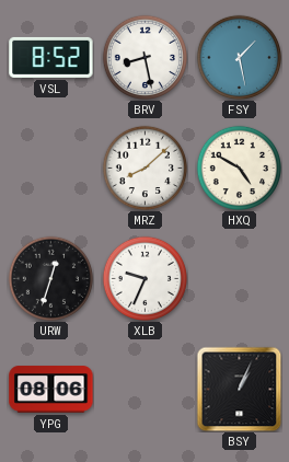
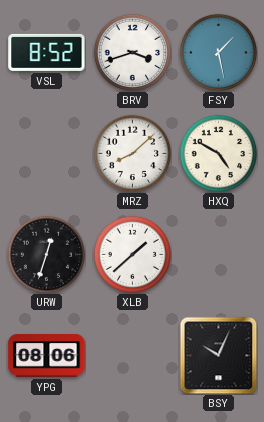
BRV: 8:28 -> 3:42 (132, 52)
XLB: 9:34 -> 1:38 (132, 254)
BSY: 1:04 -> 10:04 (218, 355)
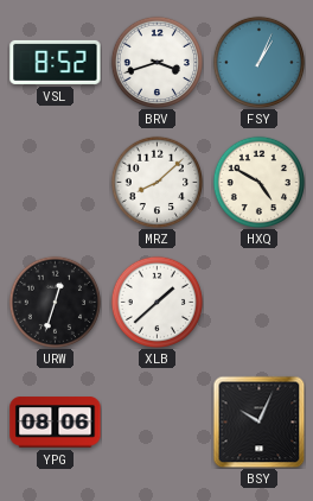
FSY: 1:28 -> 1:04 (258, 62)
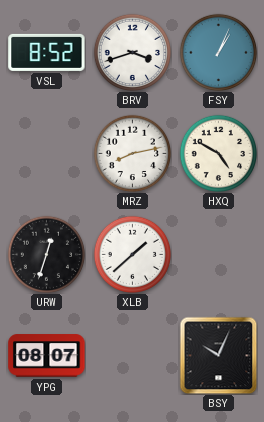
MRZ: 8:08 -> 8:13 (132, 153)
YPG: 08:06 -> 08:07 (47, 356)
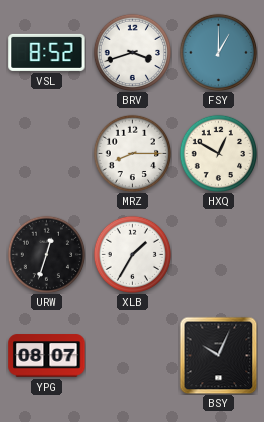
FSY: 1:04 -> 1:00 (218, 52)
MRZ: 8:13 -> 8:15 (132, 153)
HXQ: 4:50 -> 12:50 (218, 153)
XLB: 1:38 -> 1:35 (132, 254)
